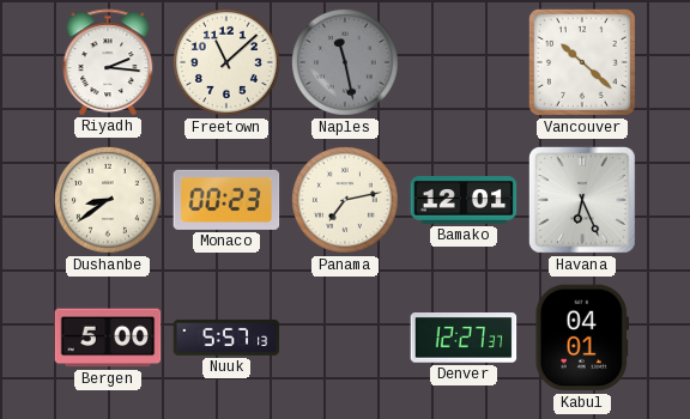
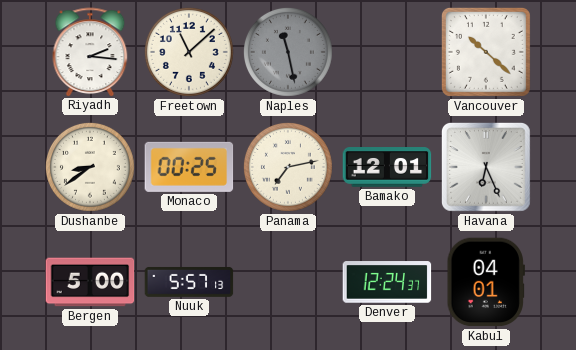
Monaco: 00:23 -> 00:25 (189, 167)
Denver: 12:27 -> 12:24 (387, 282)
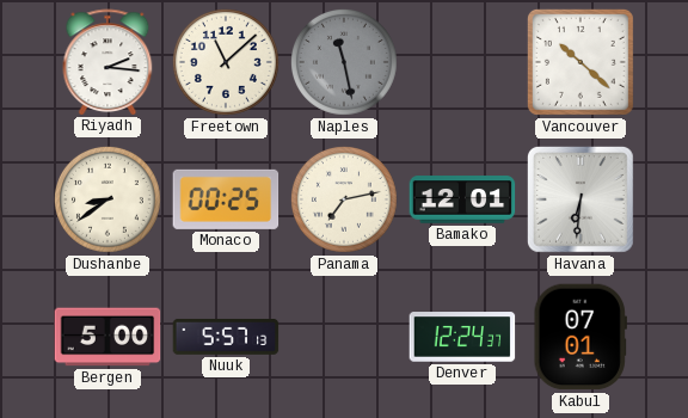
Havana: 6:26 -> 6:31 (582, 201)
Kabul: 04:01 -> 07:01 (580, 337)
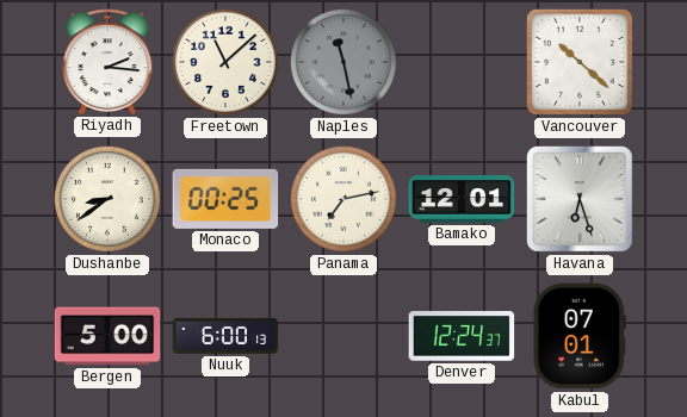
Havana: 6:31 -> 6:27 (581, 200)
Nuuk: 5:57 -> 6:00 (225, 336)
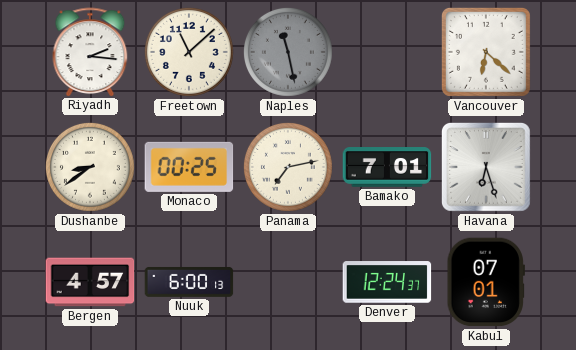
Vancouver: 10:22 -> 6:22 (486, 52)
Bamako: 12:01 -> 7:01 (387, 167)
Bergen: 5:00 -> 4:57 (90, 282)
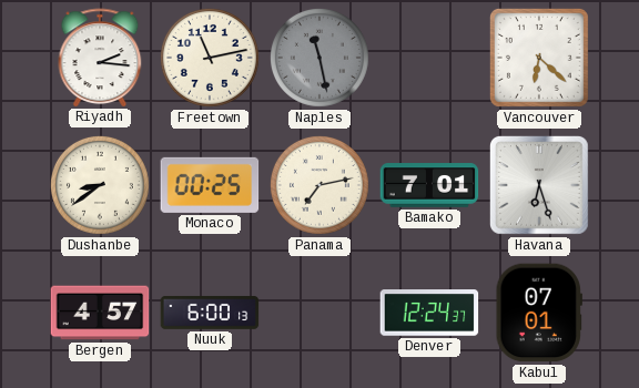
Freetown: 11:08 -> 11:13 (210, 58)
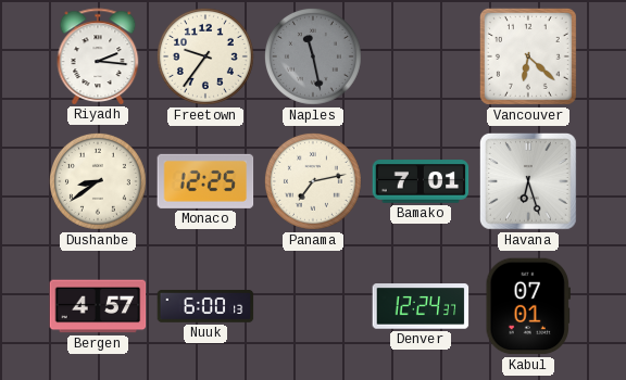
Freetown: 11:13 -> 9:36 (205, 56)
Monaco: 00:25 -> 12:25 (205, 181)
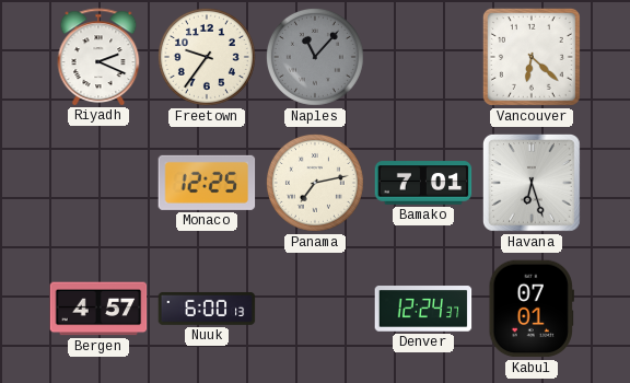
Riyadh: 2:16 -> 2:19 (98, 57)
Naples: 11:28 -> 11:07 (315, 57)
Dushanbe: 8:39 -> none (98, 181)
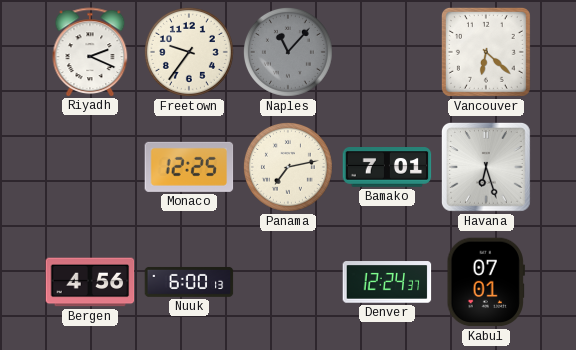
Bergen: 4:57 -> 4:56 (90, 282)
